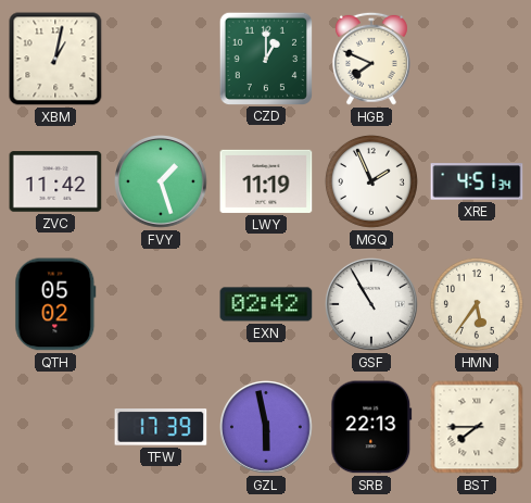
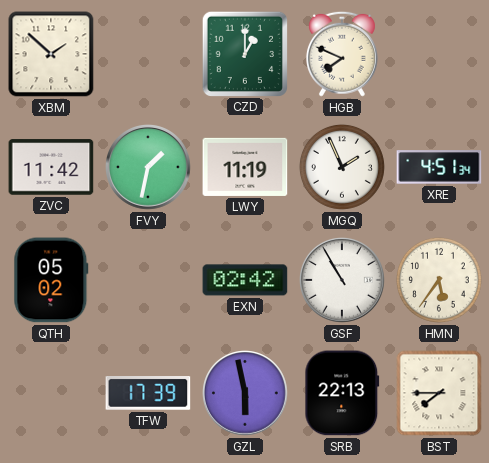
XBM: 1:02 -> 1:52 (51, 54)
FVY: 1:27 -> 1:32 (149, 168)
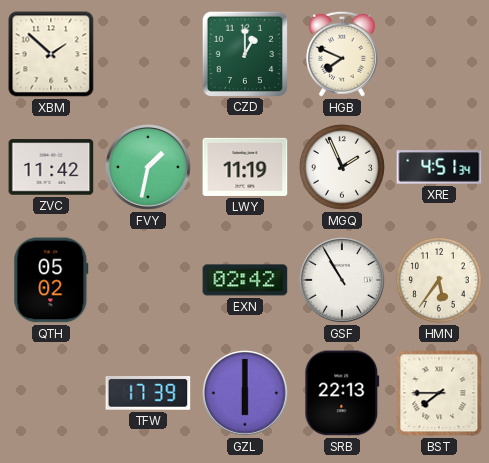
GZL: 5:58 -> 6:00 (246, 394)
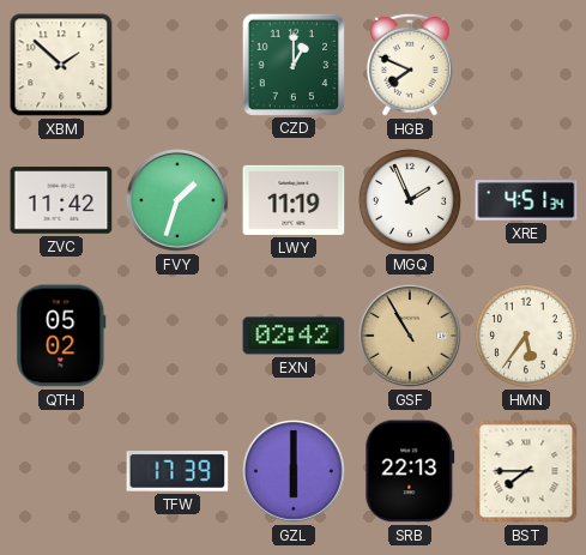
FVY: 1:32 -> 1:33 (179, 201)
GSF dial: white -> champagne (411, 337)
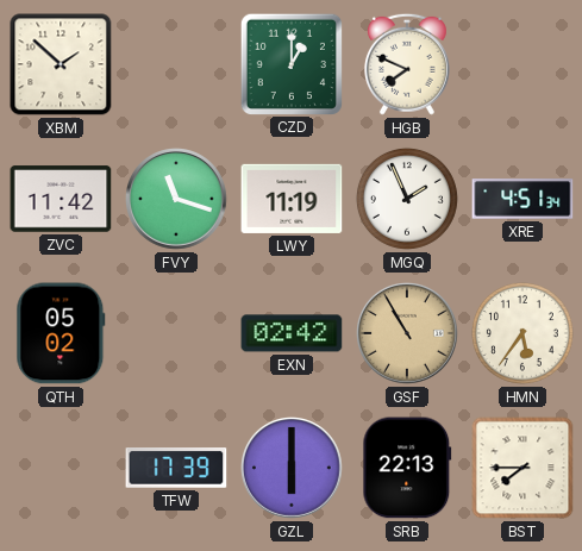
FVY: 1:33 -> 11:18 (177, 200)
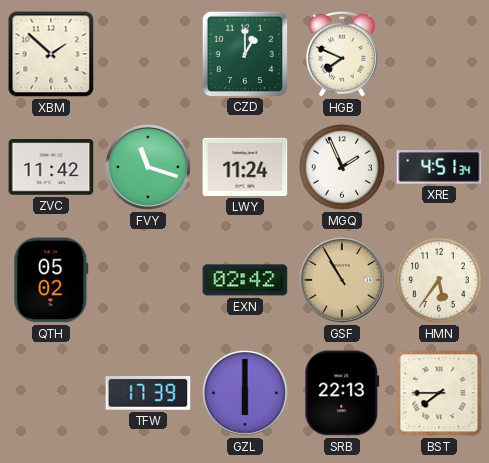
LWY: 11:19 -> 11:24 (245, 167)
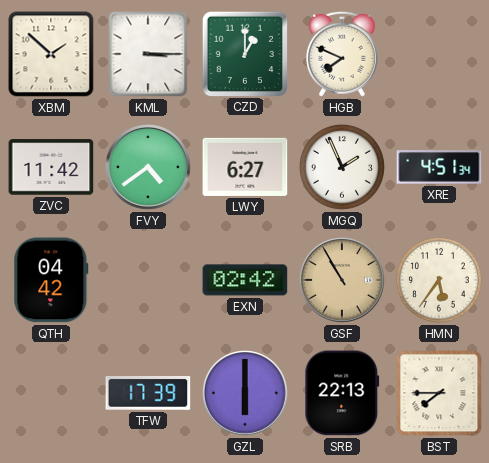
KML: none -> 3:15 (148, 54)
FVY: 11:18 -> 4:39 (149, 168)
LWY: 11:24 -> 6:27 (245, 167)
QTH: 05:02 -> 04:42 (51, 280)
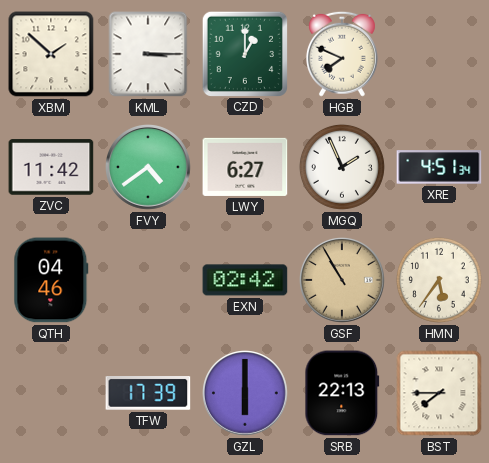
QTH: 04:42 -> 04:46 (51, 280)
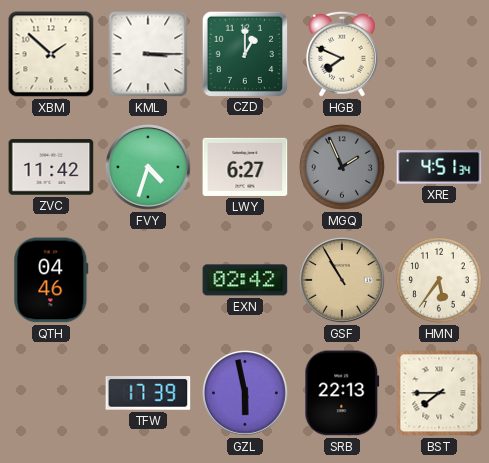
FVY: 4:39 -> 4:33 (149, 168)
MGQ dial: white -> grey (342, 167)
GZL: 6:00 -> 5:58 (246, 394)
